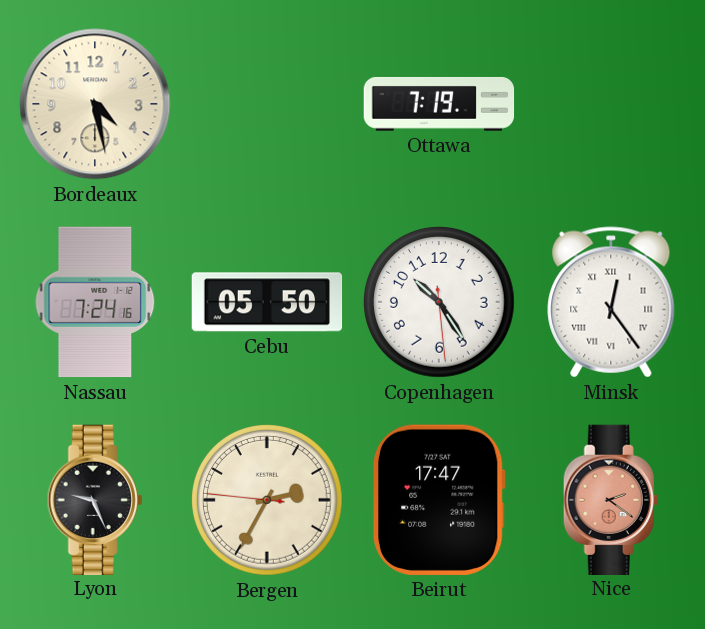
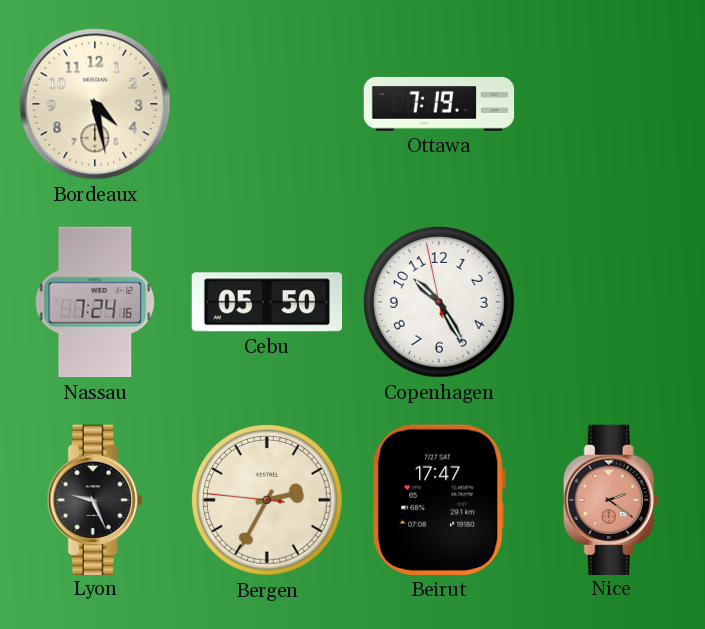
Copenhagen: 10:24:29 -> 10:24:58 (440, 303)
Minsk: 12:24 -> none (611, 302)
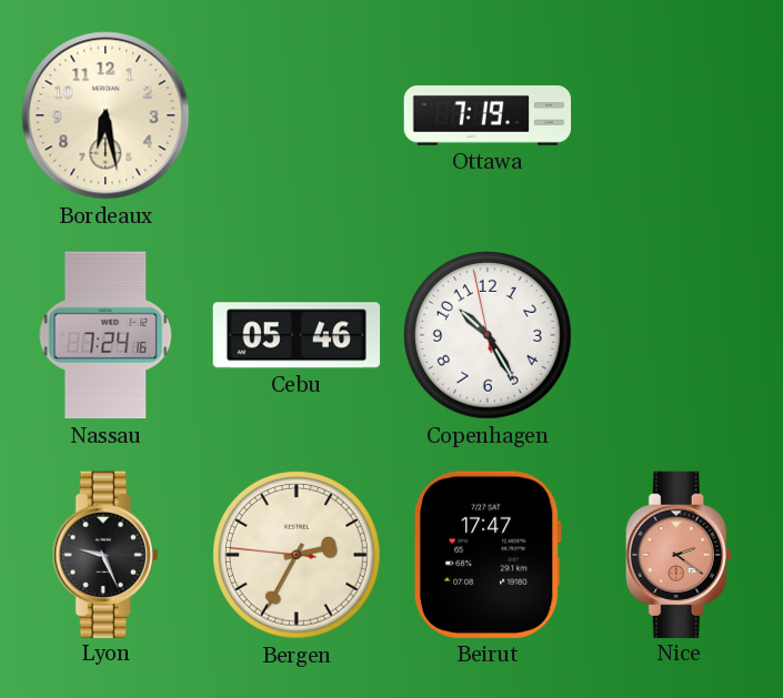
Bordeaux: 4:28 -> 6:28 (106, 115)
Cebu: 05:50 -> 05:46 (297, 335)
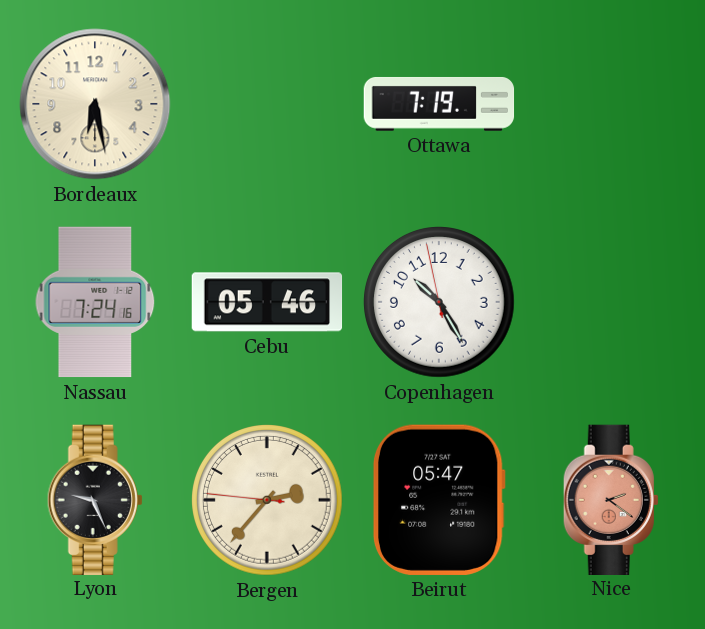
Bergen: 2:34 -> 2:36 (268, 501)
Beirut: 17:47 -> 05:47 (439, 500)
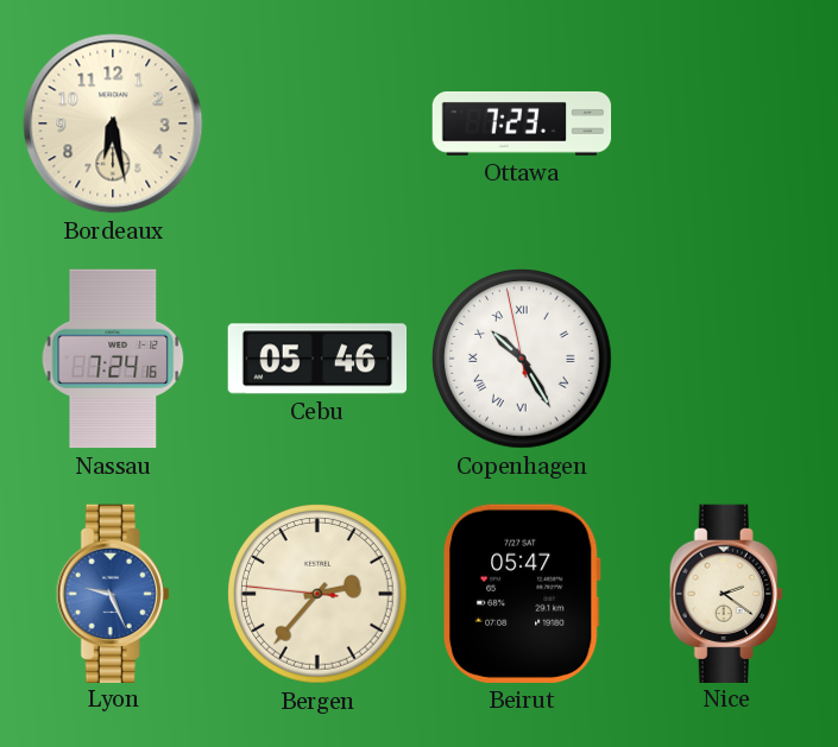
Ottawa: 7:19 -> 7:23 (522, 124)
Copenhagen numerals: Arabic -> Roman (523, 360)
Lyon dial: black -> blue (113, 593)
Nice dial: salmon -> cream (726, 593)
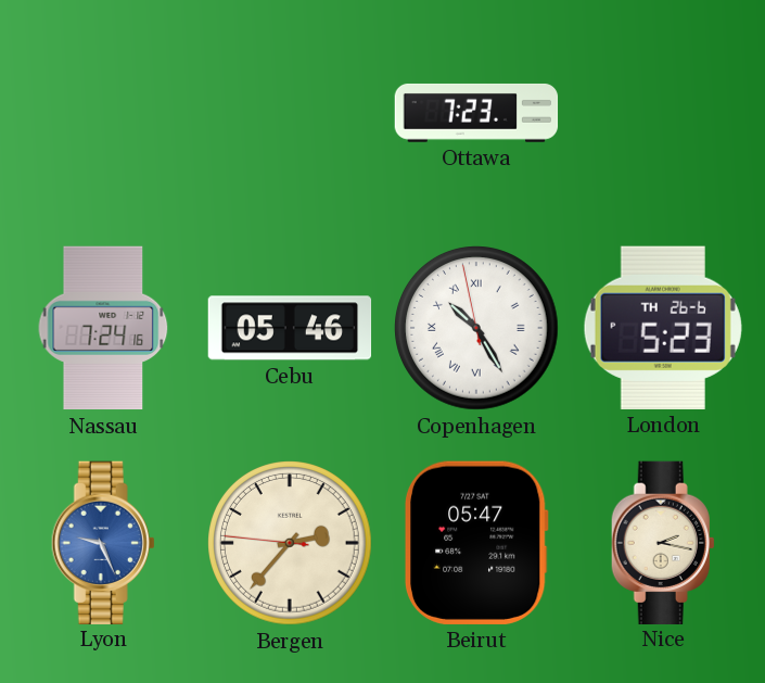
Bordeaux: 6:28 -> none (113, 124)
London: none -> 5:23 (663, 328)
Nice: 2:21 -> 2:17 (663, 542)
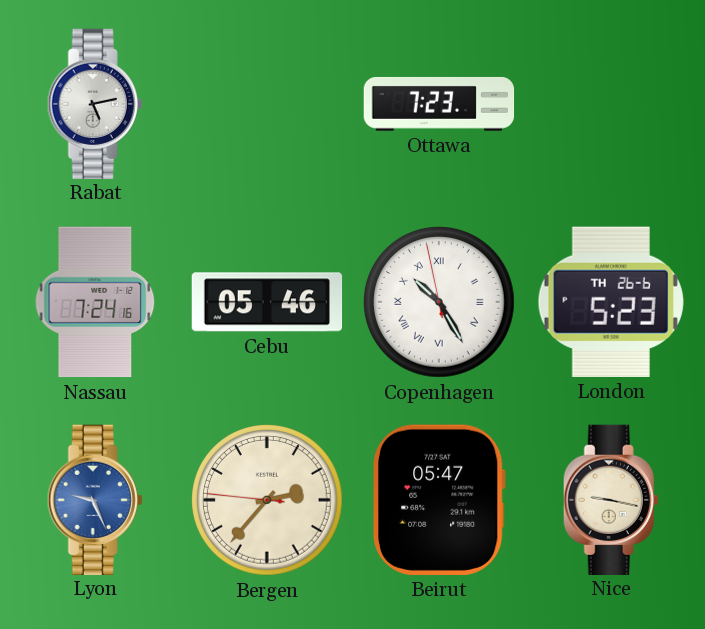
Rabat: none -> 5:13 (95, 103)
Nice: 2:17 -> 9:17 (611, 499)
